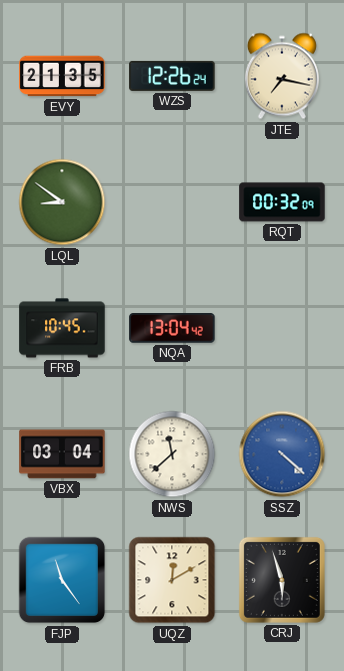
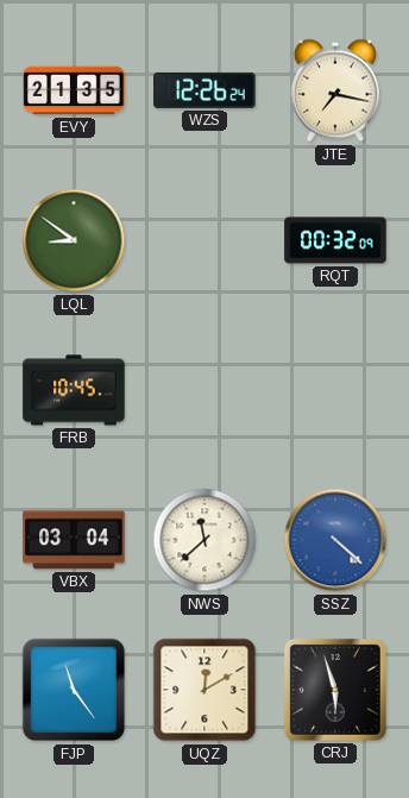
NQA: 13:04 -> none (172, 329)
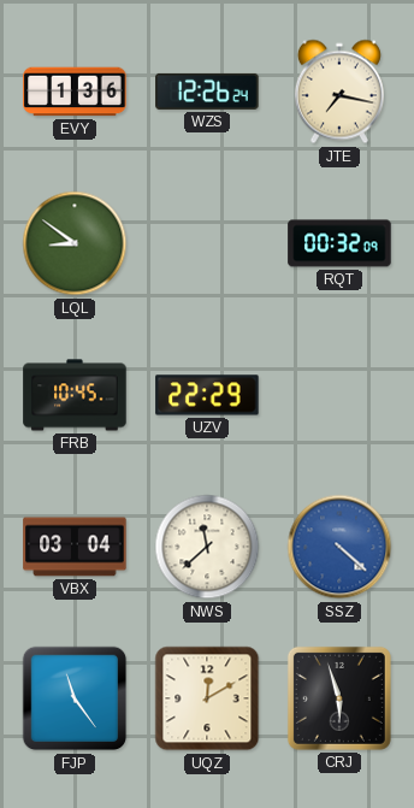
EVY: 21:35 -> 1:36 (75, 92)
UZV: none -> 22:29 (207, 395)
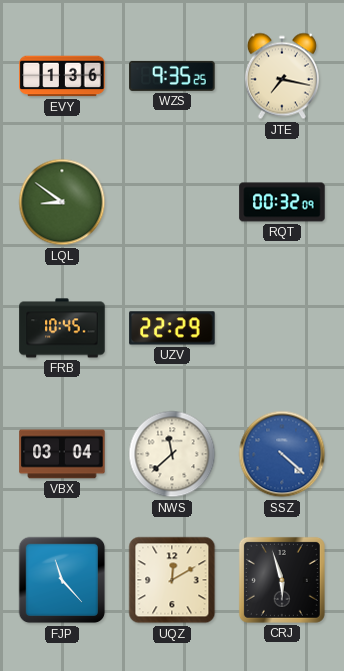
WZS: 12:26 -> 9:35 (172, 76)
FJP: 11:24 -> 11:23 (62, 580)
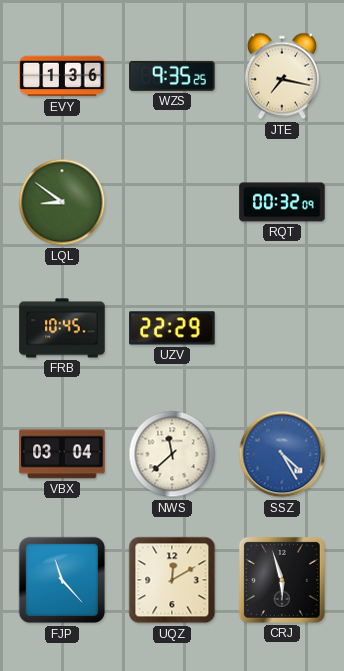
SSZ: 4:22 -> 4:25 (282, 454)
